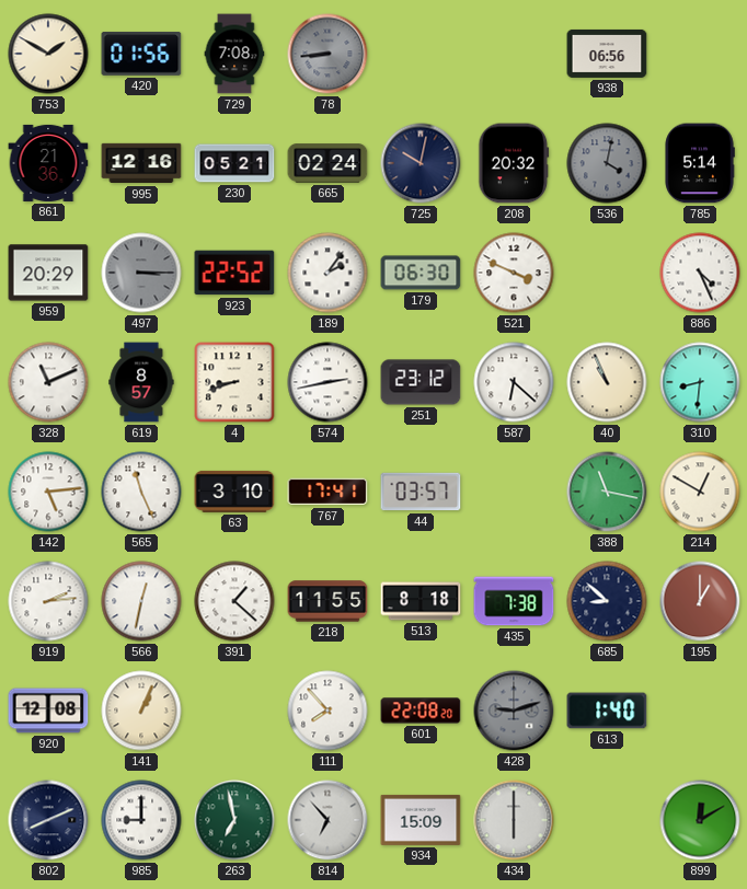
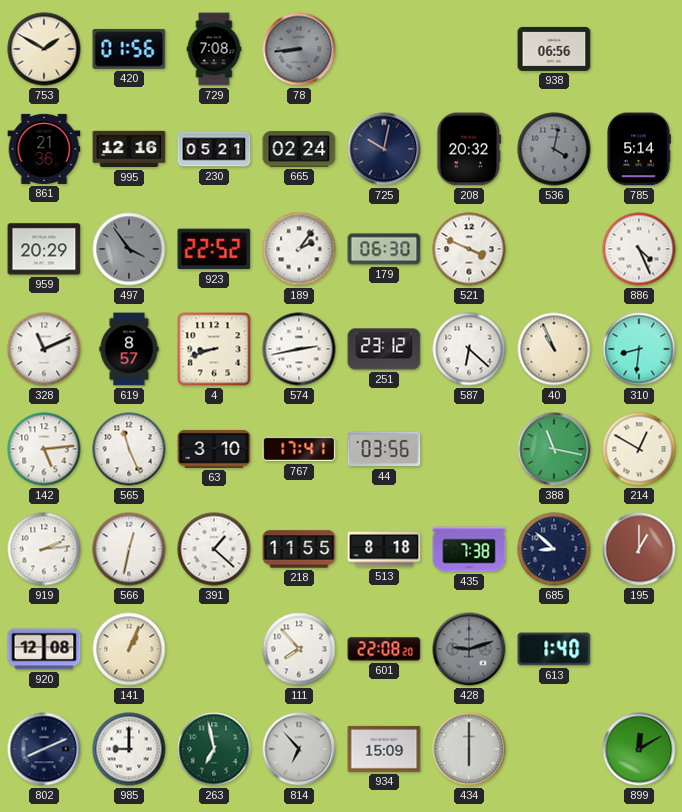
497: 3:15 -> 3:54 (129, 249)
44: 03:57 -> 03:56 (384, 449)
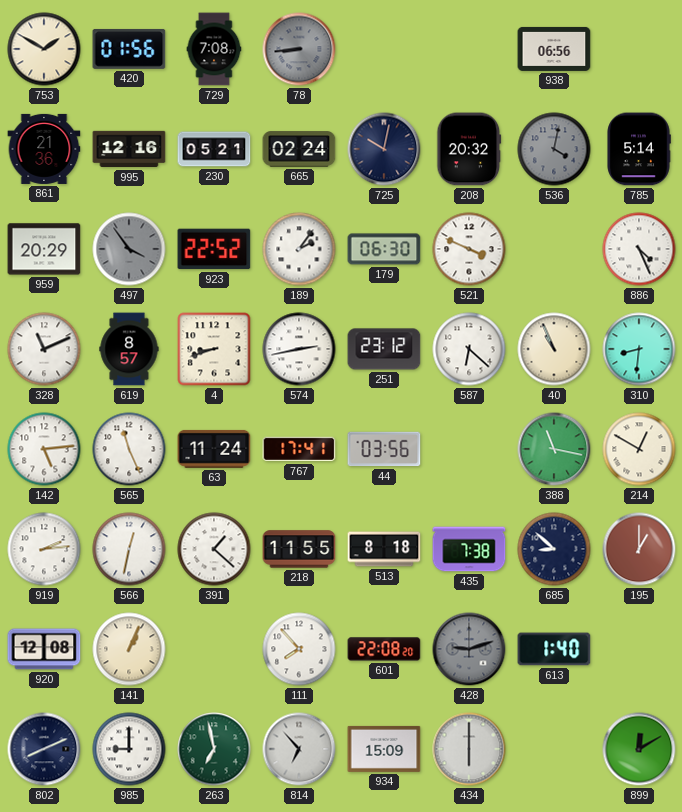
63: 3:10 -> 11:24 (214, 449)
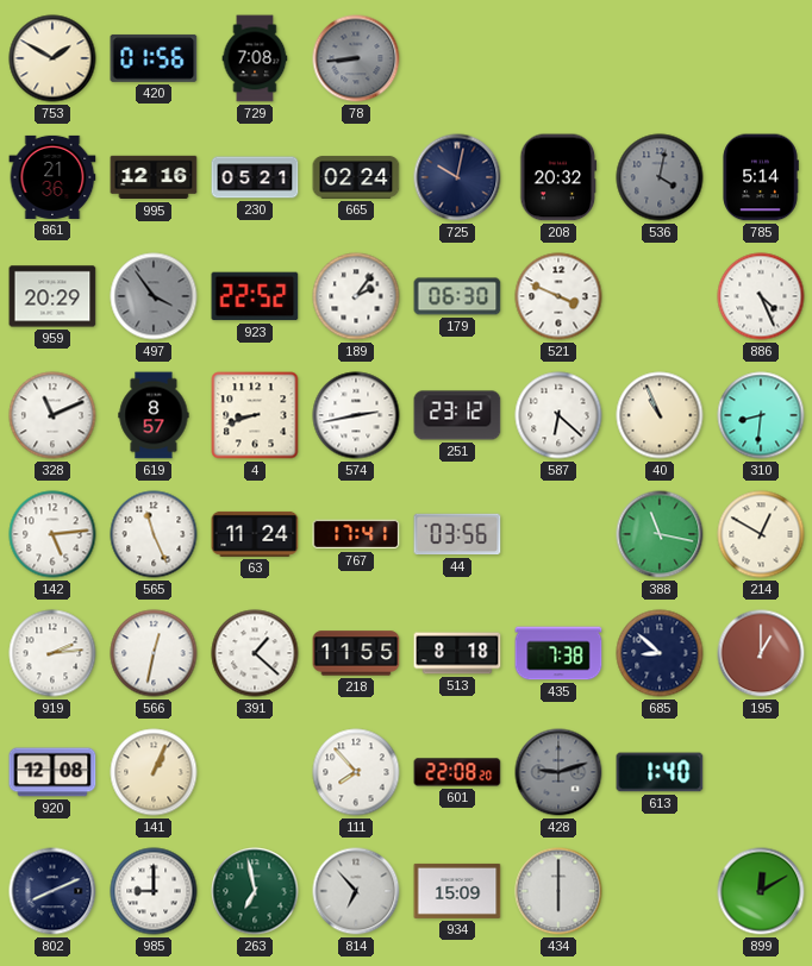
938: 06:56 -> none (554, 49)
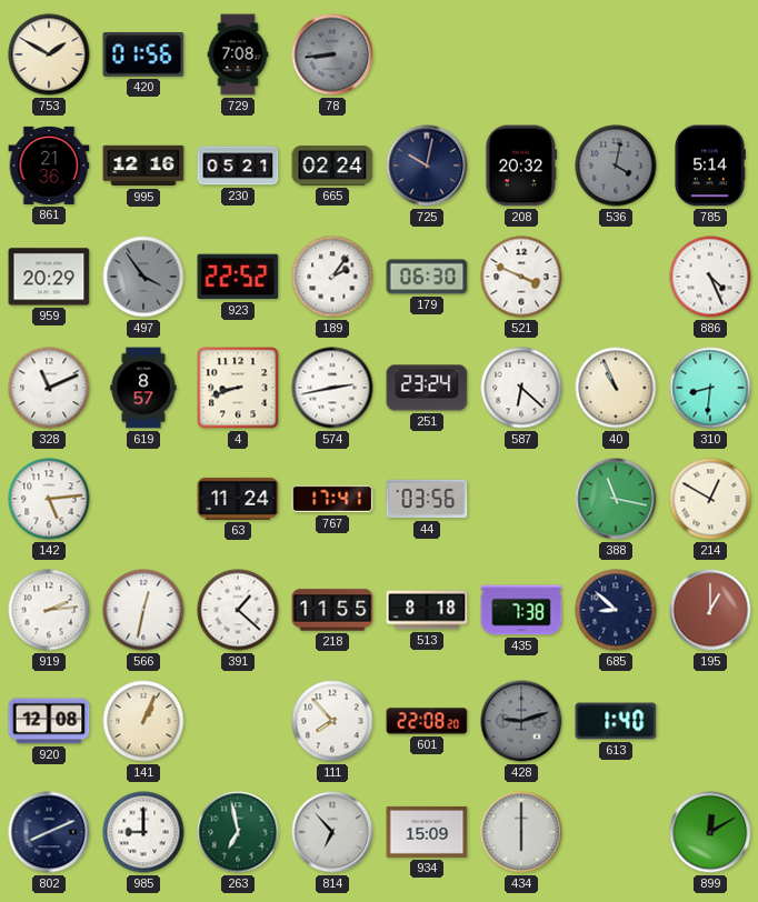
251: 23:12 -> 23:24 (427, 388)
565: 11:26 -> none (154, 534)
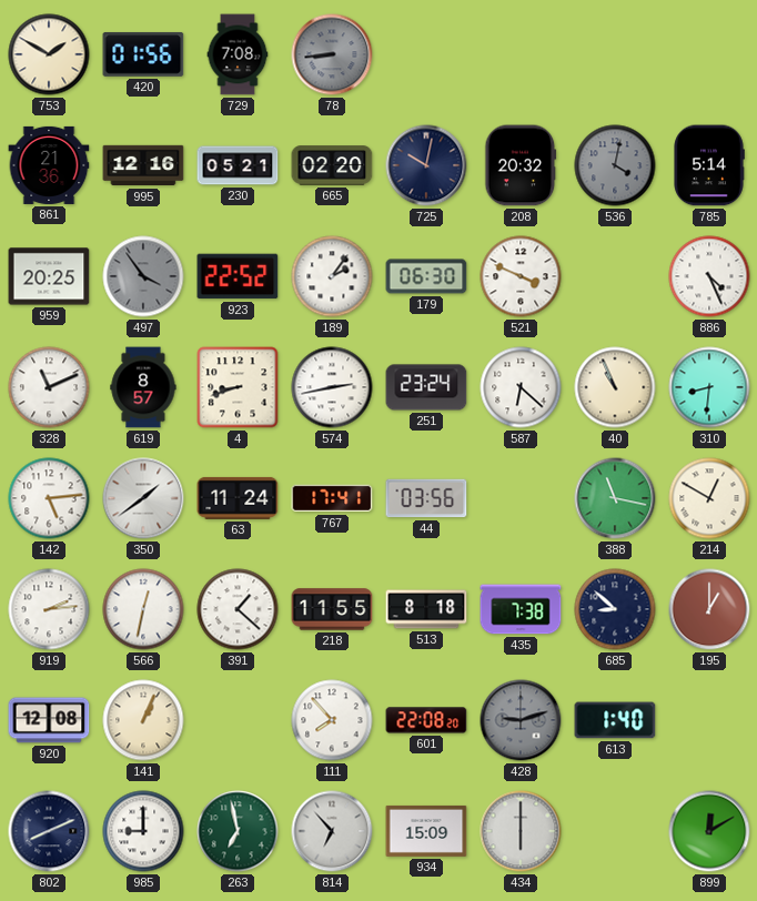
665: 02:24 -> 02:20 (332, 165)
959: 20:29 -> 20:25 (49, 276)
350: none -> 1:39 (143, 498)
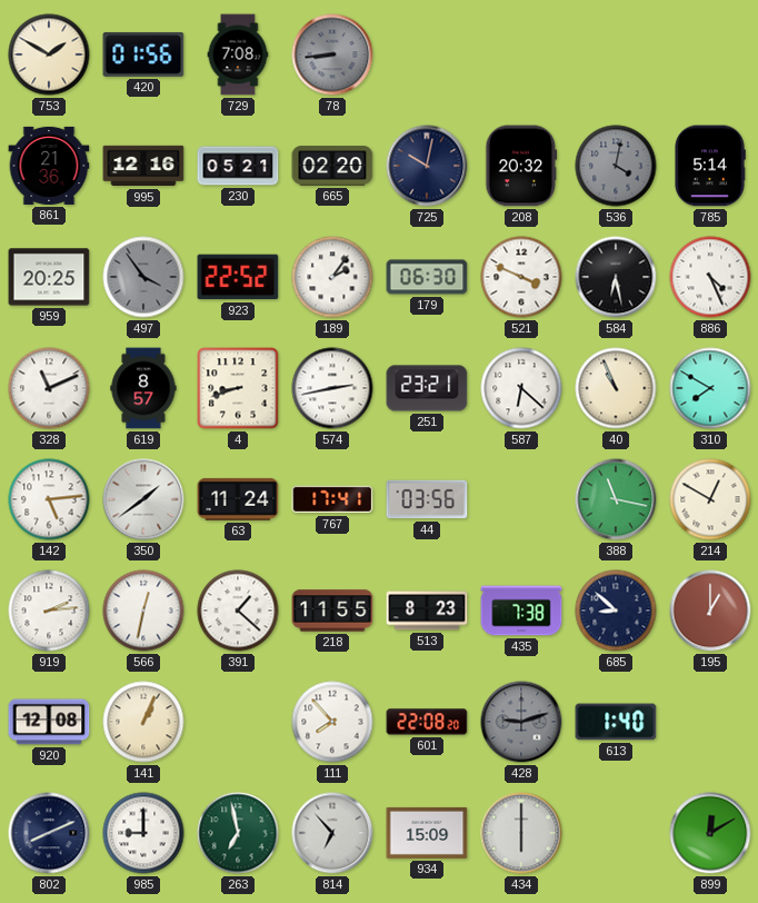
584: none -> 6:28 (616, 277)
251: 23:24 -> 23:21 (427, 388)
310: 8:31 -> 7:50 (710, 388)
513: 8:18 -> 8:23 (427, 611)
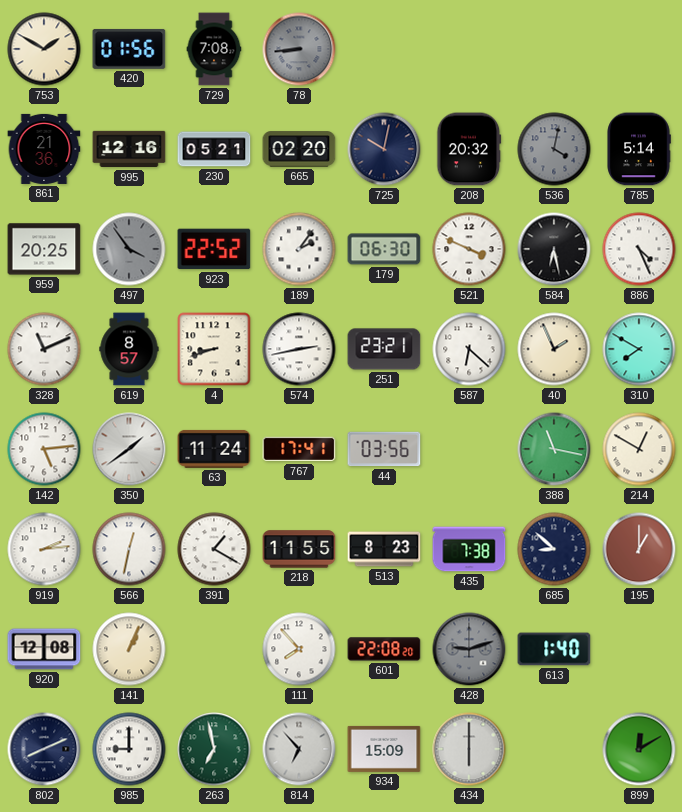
40: 10:56 -> 1:56 (554, 349)
391: 1:22 -> 1:20 (214, 549)
